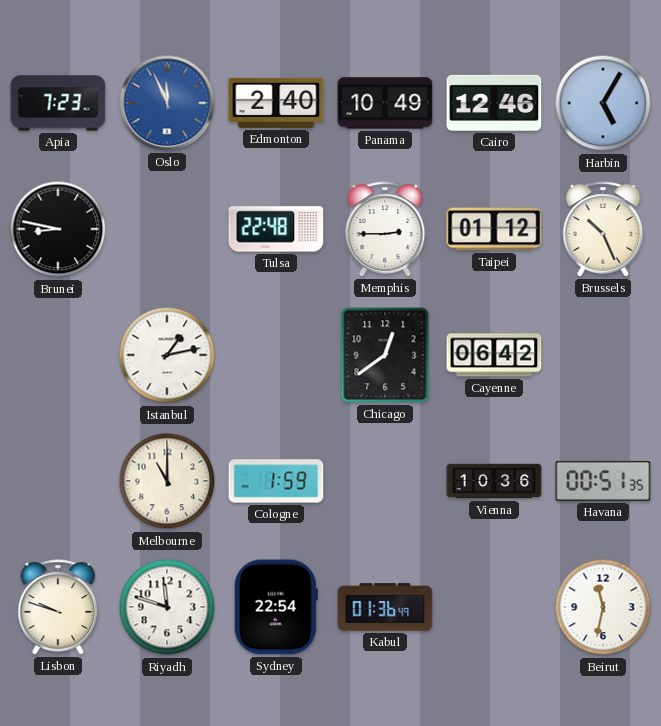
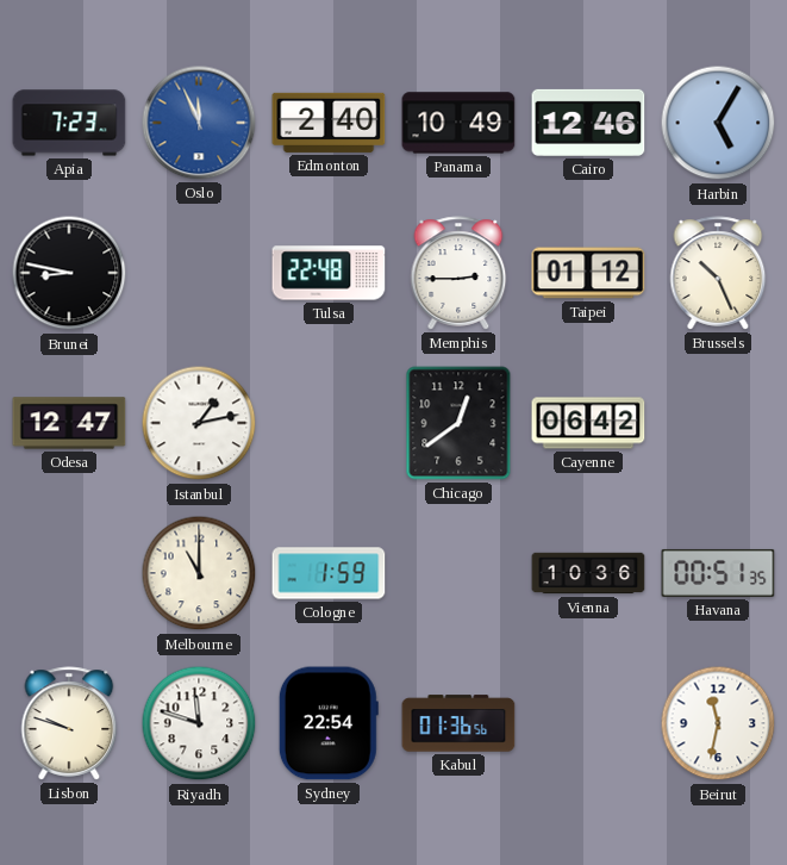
Odesa: none -> 12:47 (69, 423)
Kabul: 01:36:49 -> 01:36:56 (458, 723)
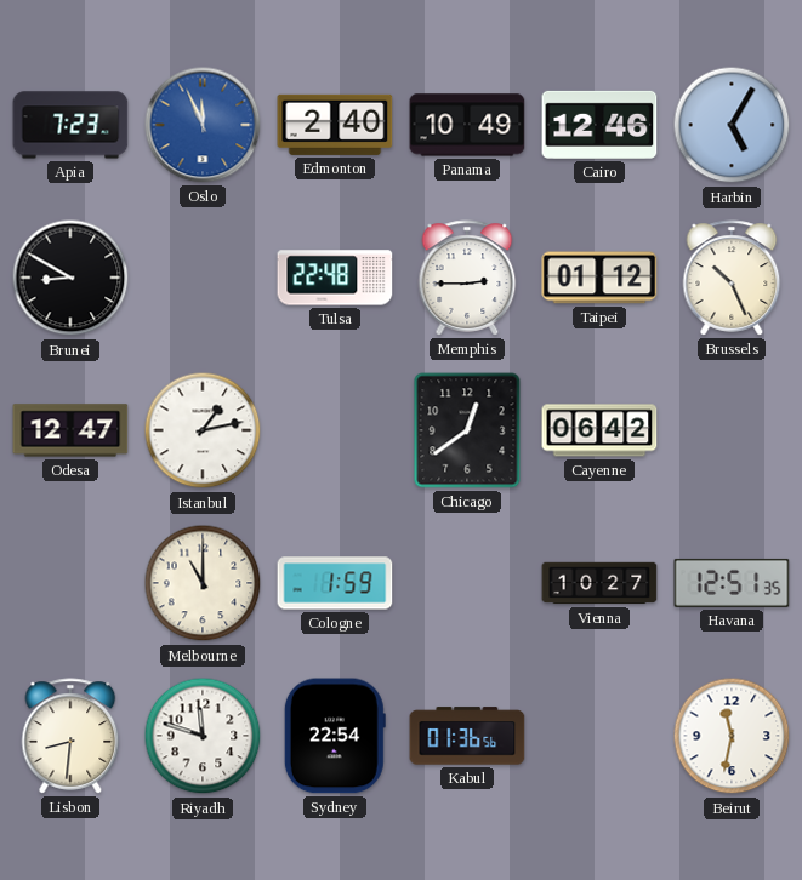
Brunei: 8:47 -> 8:50 (70, 278)
Vienna: 10:36 -> 10:27 (599, 583)
Havana: 00:51 -> 12:51 (732, 583)
Lisbon: 9:48 -> 8:31 (70, 736)
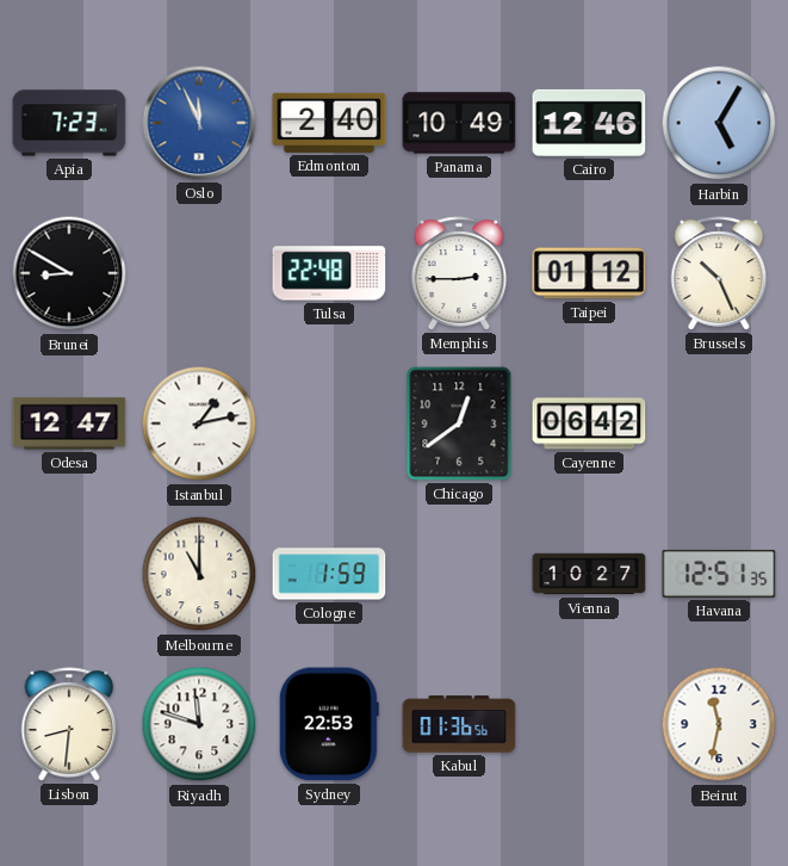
Sydney: 22:54 -> 22:53 (329, 724)
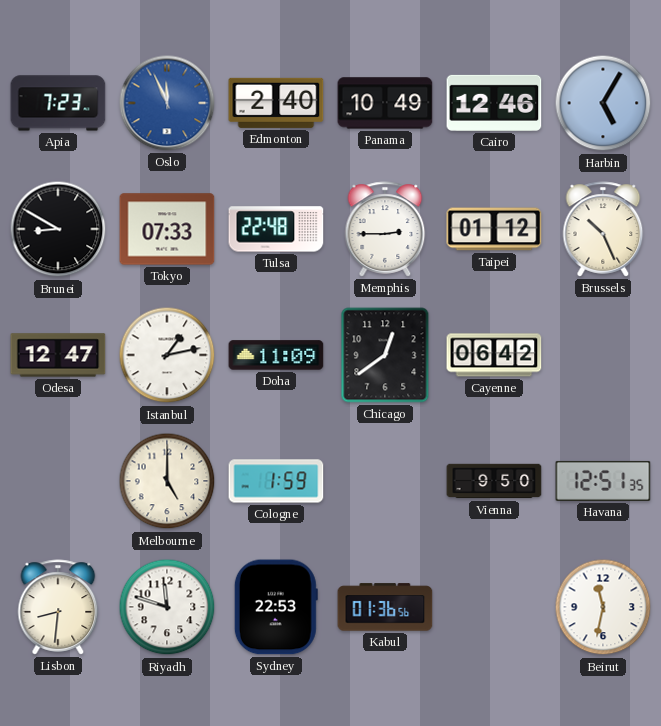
Tokyo: none -> 07:33 (167, 229)
Doha: none -> 11:09 (276, 355)
Melbourne: 11:00 -> 5:00 (167, 481)
Vienna: 10:27 -> 9:50 (494, 481)
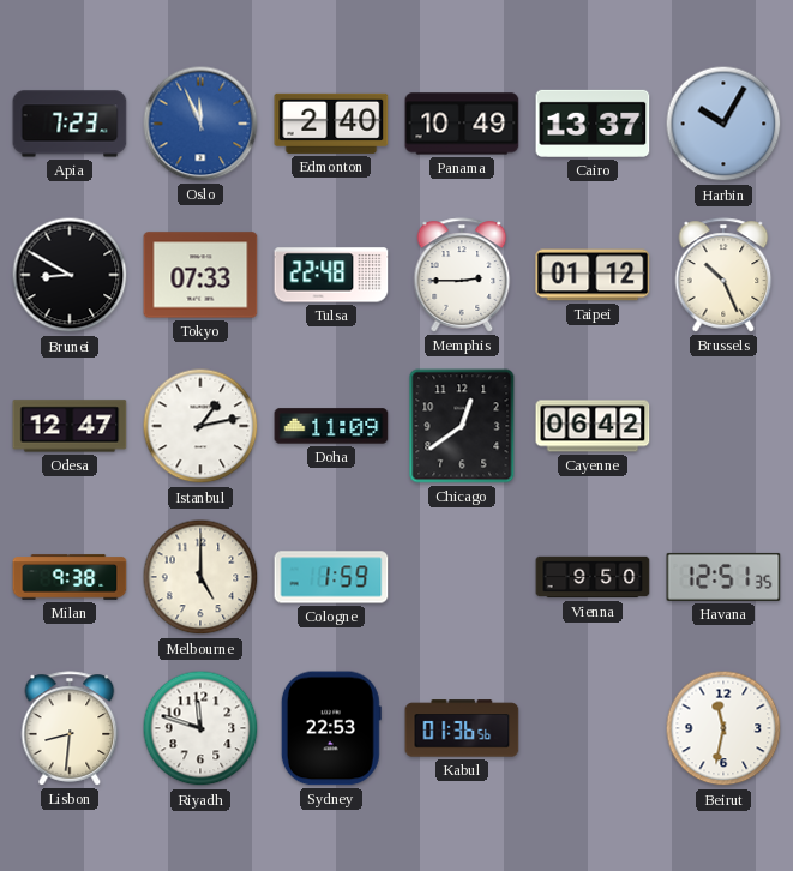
Cairo: 12:46 -> 13:37 (593, 124)
Harbin: 5:05 -> 10:05 (723, 124)
Milan: none -> 9:38 (70, 577)
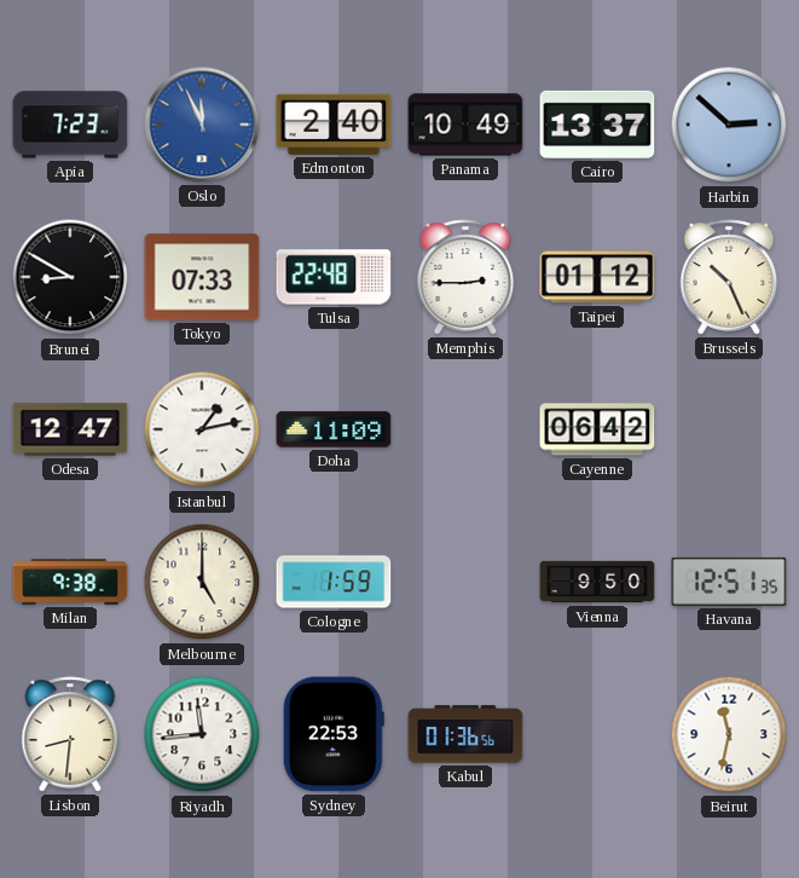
Harbin: 10:05 -> 2:52 (729, 125)
Chicago: 12:39 -> none (462, 426)
Riyadh: 11:48 -> 11:44 (202, 734)
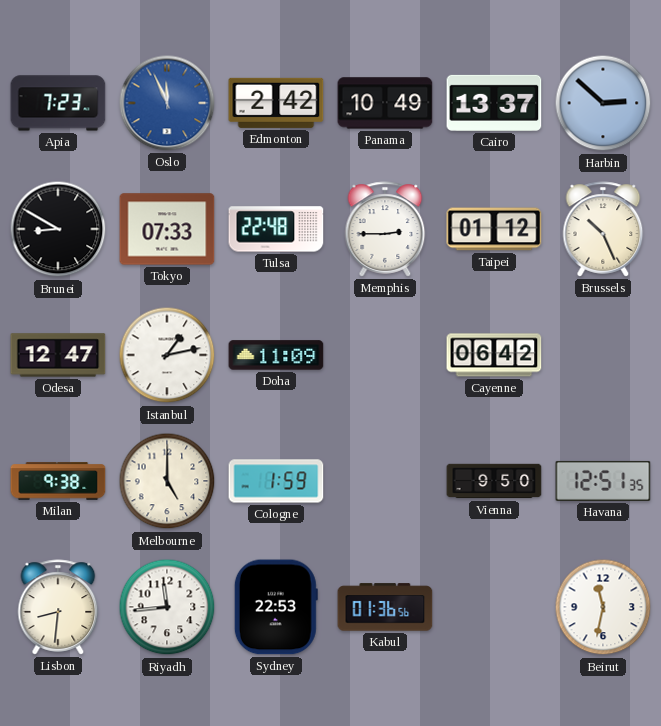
Edmonton: 2:40 -> 2:42 (276, 103)
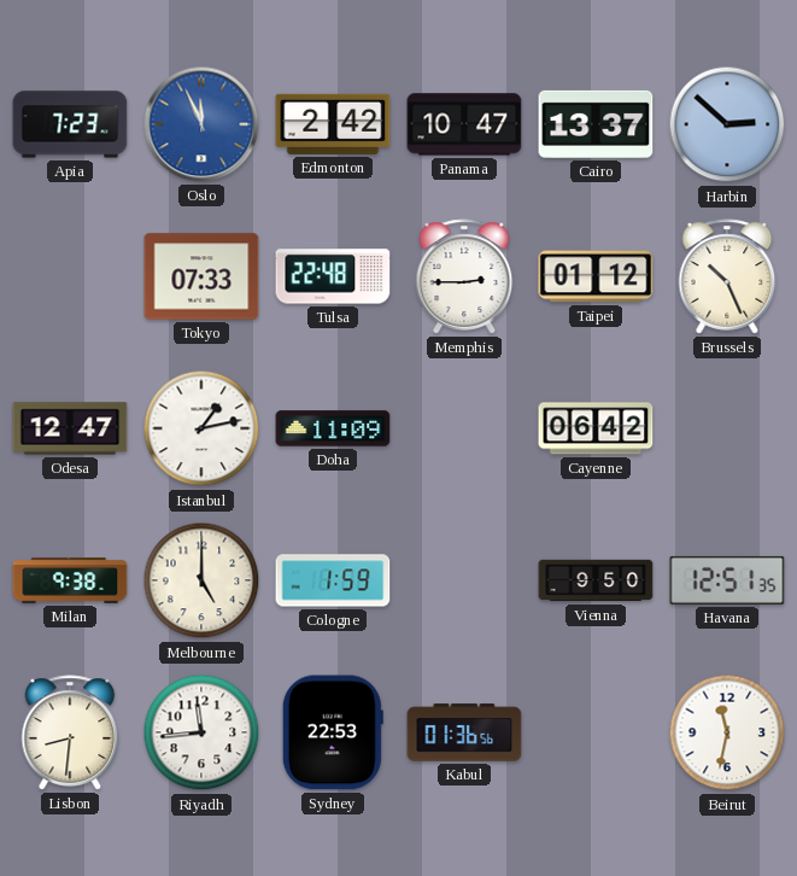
Panama: 10:49 -> 10:47 (464, 124)
Brunei: 8:50 -> none (58, 229)
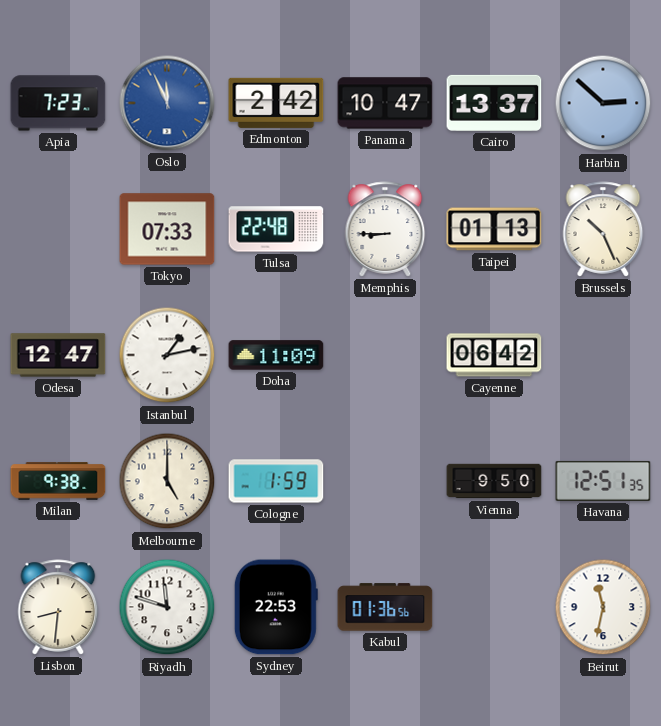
Memphis: 2:45 -> 8:45 (385, 229)
Taipei: 01:12 -> 01:13 (494, 229)
Riyadh: 11:44 -> 11:48 (167, 607)
